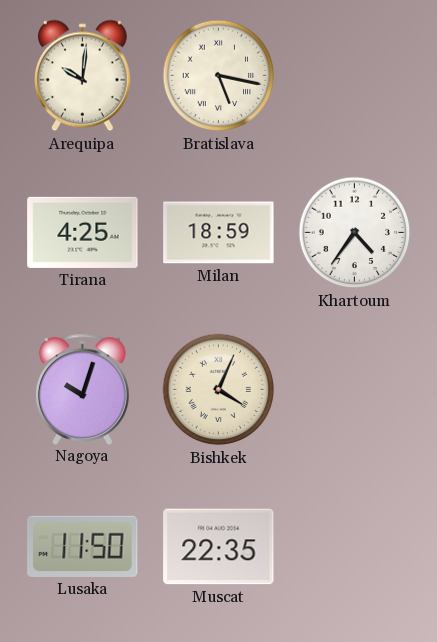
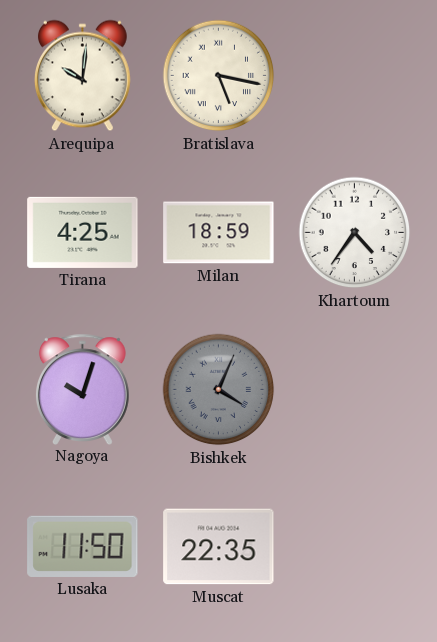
Bishkek dial: cream -> grey (219, 390)
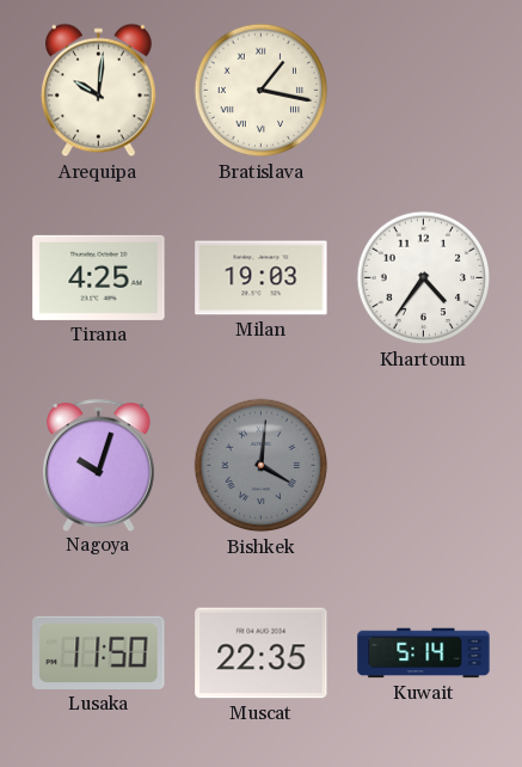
Bratislava: 5:17 -> 1:17 (262, 91)
Milan: 18:59 -> 19:03 (262, 278)
Bishkek: 4:04 -> 4:01 (262, 466)
Kuwait: none -> 5:14 (424, 654)
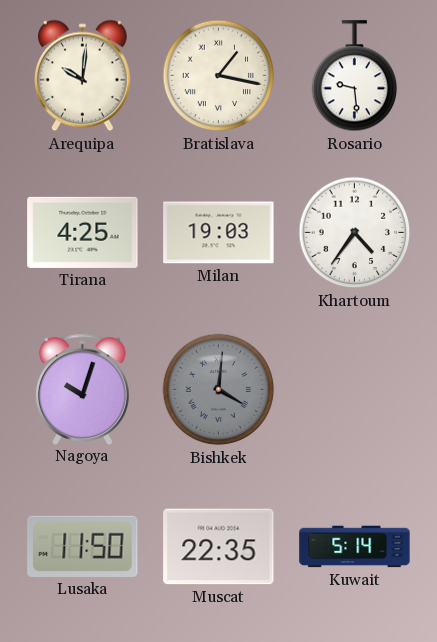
Rosario: none -> 9:29 (354, 76)
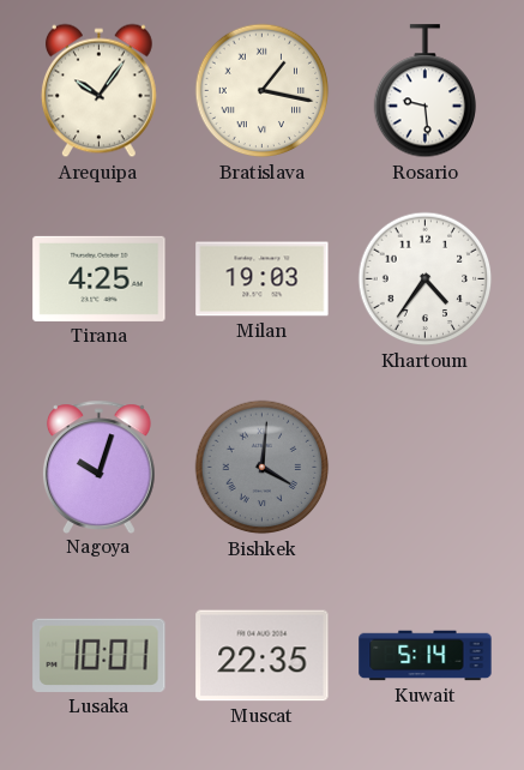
Arequipa: 10:01 -> 10:06 (98, 91)
Lusaka: 11:50 -> 10:01 (100, 655)
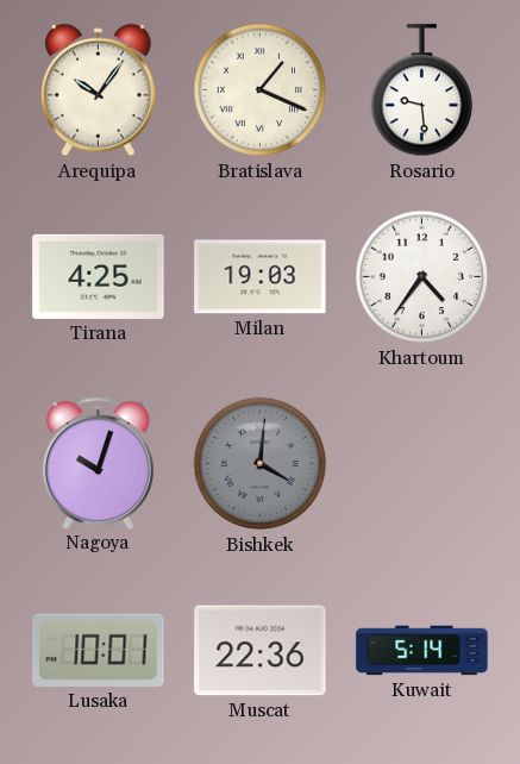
Bratislava: 1:17 -> 1:19 (261, 90)
Muscat: 22:35 -> 22:36 (261, 651)
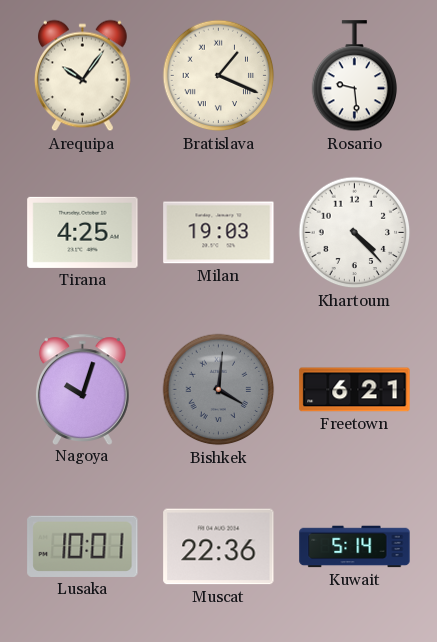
Khartoum: 4:36 -> 4:23 (355, 233)
Freetown: none -> 6:21 (355, 390)
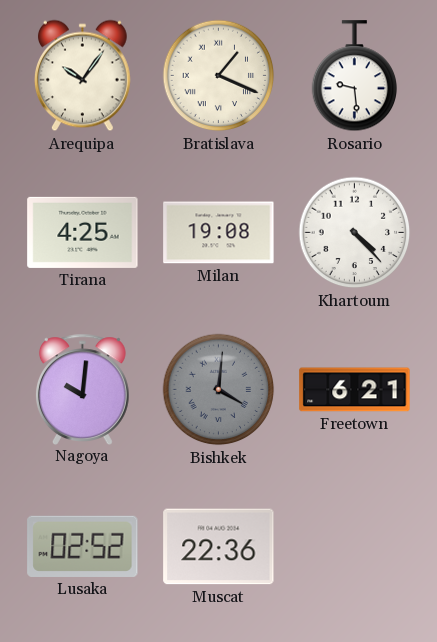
Milan: 19:03 -> 19:08 (219, 233)
Nagoya: 10:03 -> 10:01 (82, 389)
Lusaka: 10:01 -> 02:52 (83, 546)
Kuwait: 5:14 -> none (355, 547)
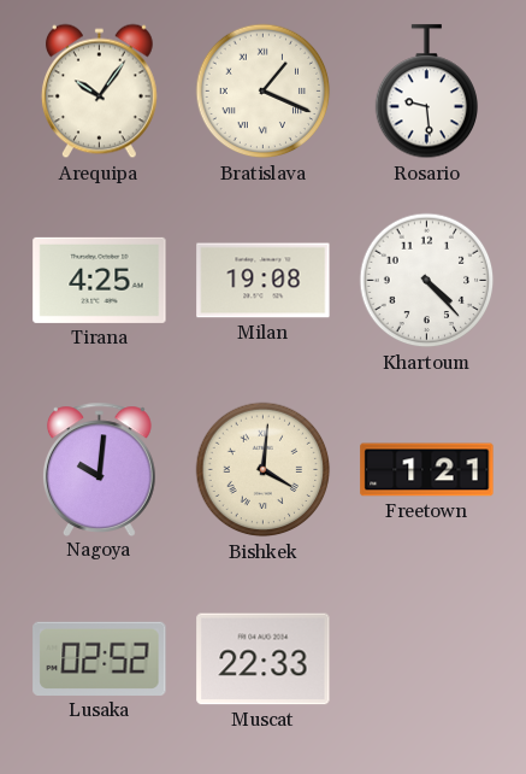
Bishkek dial: grey -> cream (264, 470)
Freetown: 6:21 -> 1:21 (427, 470)
Muscat: 22:36 -> 22:33 (264, 659)
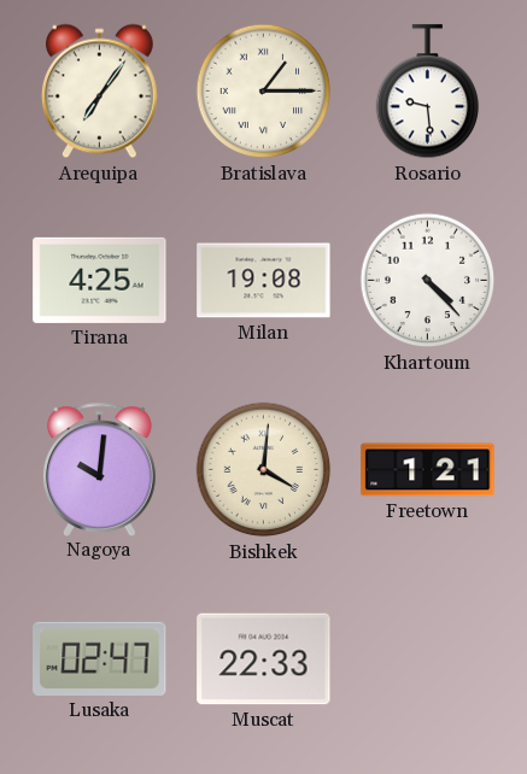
Arequipa: 10:06 -> 7:06 (99, 92)
Bratislava: 1:19 -> 1:15 (264, 92)
Lusaka: 02:52 -> 02:47 (100, 658)
